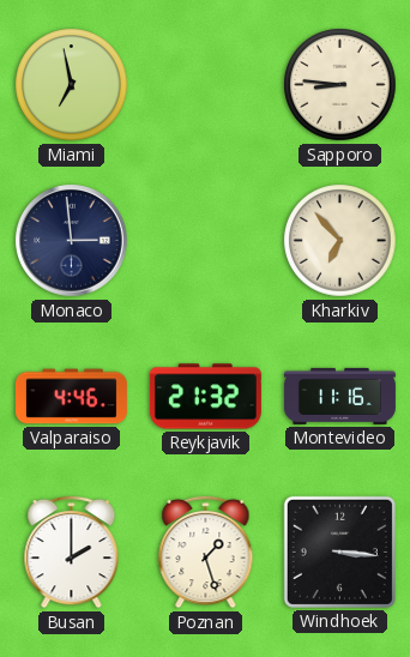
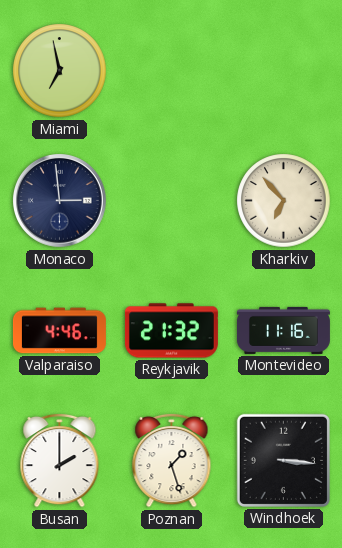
Sapporo: 8:46 -> none (340, 85)
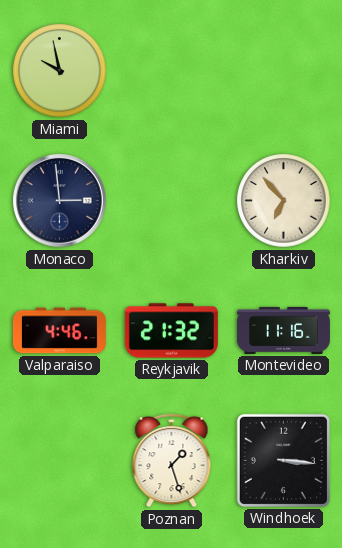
Miami: 6:58 -> 9:58 (60, 71)
Busan: 2:00 -> none (60, 460)
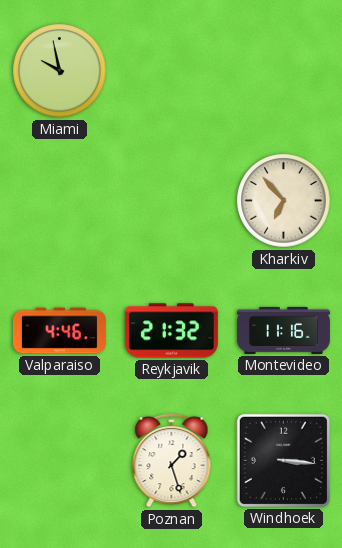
Monaco: 2:59 -> none (60, 201)
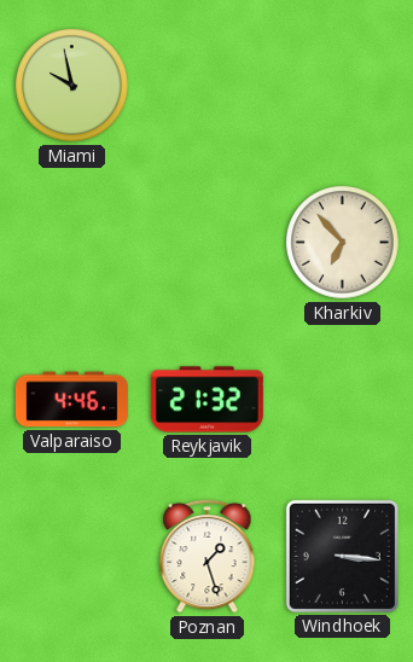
Montevideo: 11:16 -> none (283, 330)
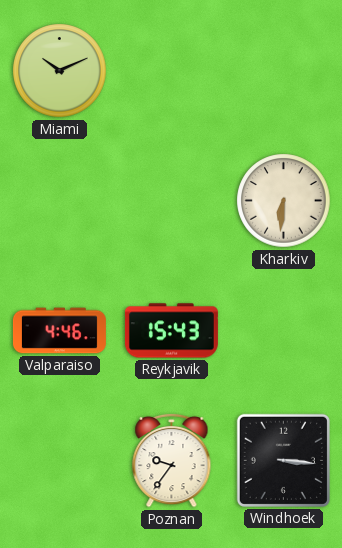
Miami: 9:58 -> 10:11 (60, 71)
Kharkiv: 6:53 -> 6:31 (284, 201)
Reykjavik: 21:32 -> 15:43 (171, 331)
Poznan: 1:27 -> 9:36 (172, 460)
